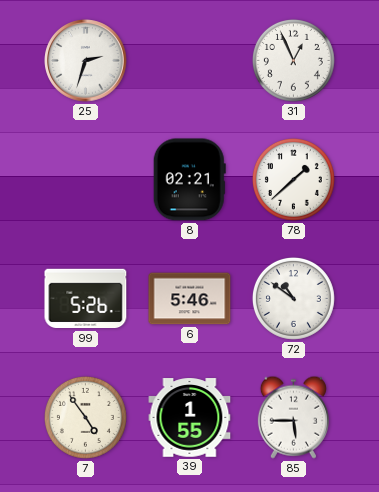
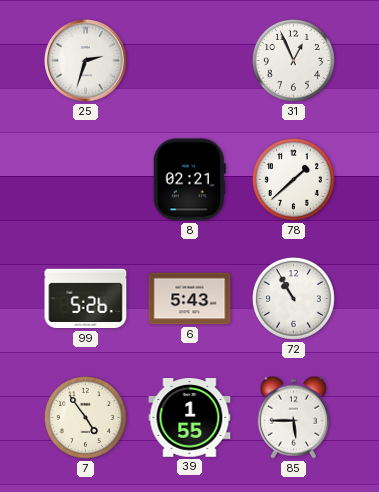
6: 5:46 -> 5:43 (190, 299)
72: 10:51 -> 10:55 (293, 298)
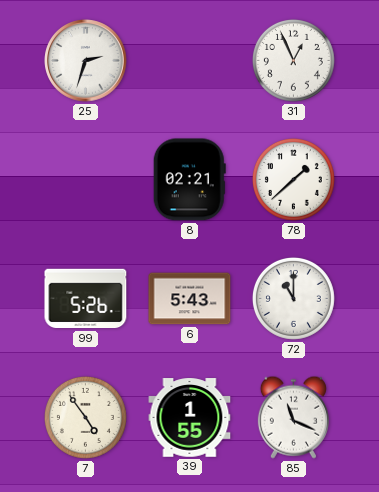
72: 10:55 -> 11:00 (293, 298)
85: 5:45 -> 11:19 (293, 417)
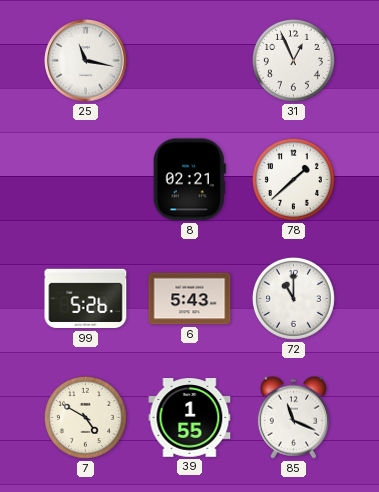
25: 2:33 -> 11:17 (86, 61)
7: 4:54 -> 4:50 (85, 417)
